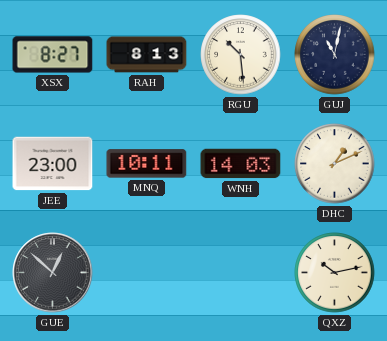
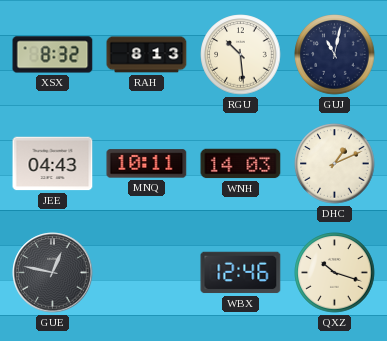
XSX: 8:27 -> 8:32 (53, 55)
JEE: 23:00 -> 04:43 (53, 164)
GUE: 12:52 -> 12:47 (53, 273)
WBX: none -> 12:46 (241, 273)
QXZ: 10:13 -> 10:18 (335, 273)
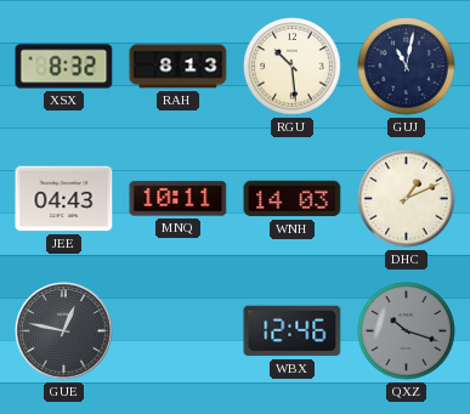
QXZ dial: cream -> grey (407, 331)
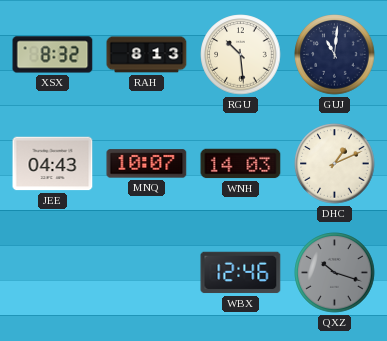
GUJ: 11:02 -> 11:01 (335, 55)
MNQ: 10:11 -> 10:07 (147, 164)
GUE: 12:47 -> none (64, 331)
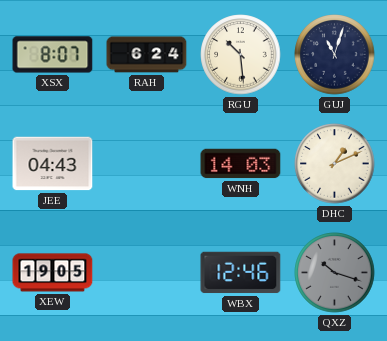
XSX: 8:32 -> 8:07 (53, 55)
RAH: 8:13 -> 6:24 (147, 55)
GUJ: 11:01 -> 11:03 (335, 55)
MNQ: 10:07 -> none (147, 164)
XEW: none -> 19:05 (53, 273)
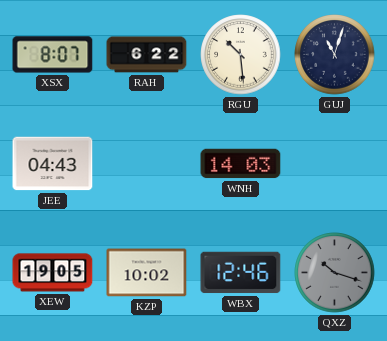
RAH: 6:24 -> 6:22 (147, 55)
DHC: 1:11 -> none (335, 164)
KZP: none -> 10:02 (147, 273)
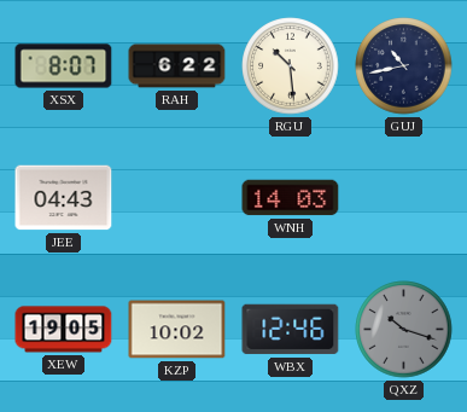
GUJ: 11:03 -> 10:43 (404, 66)
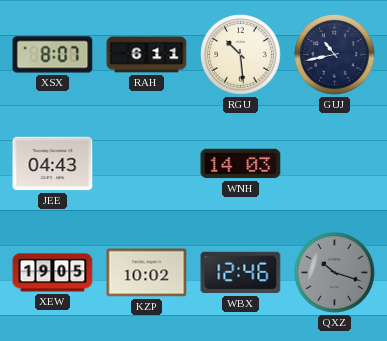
RAH: 6:22 -> 6:11 (147, 55)
